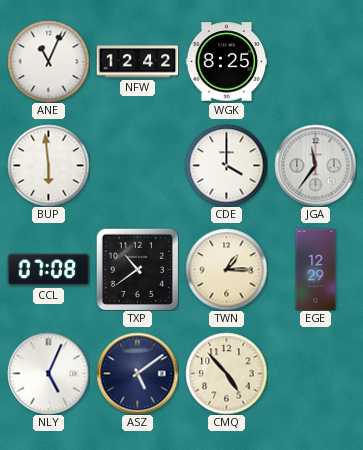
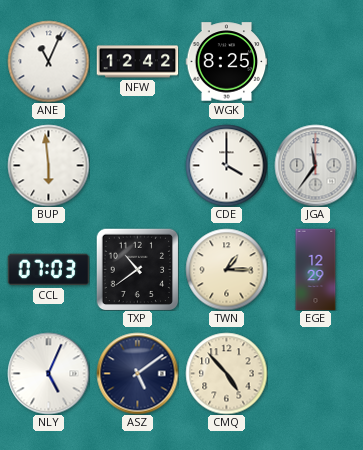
CCL: 07:08 -> 07:03 (48, 270)
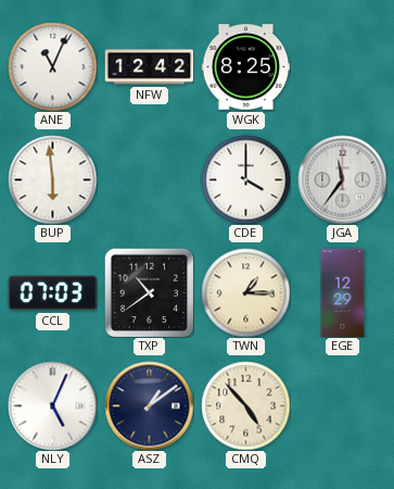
ASZ: 5:09 -> 1:09 (149, 405)
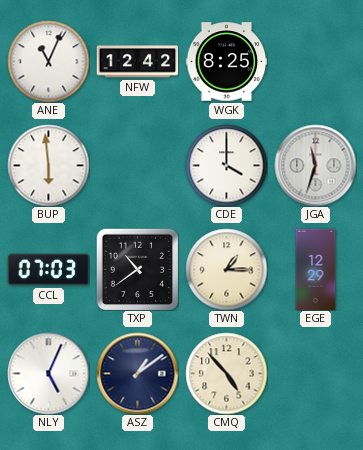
JGA: 11:36 -> 11:33 (315, 165)
